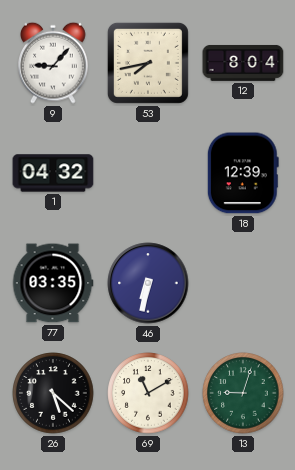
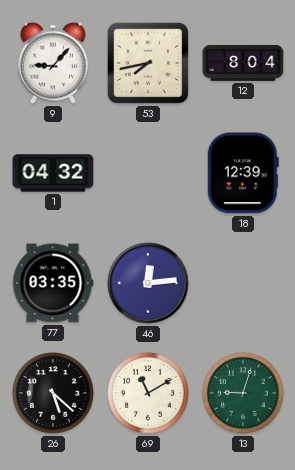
46: 6:32 -> 12:14 (148, 283)
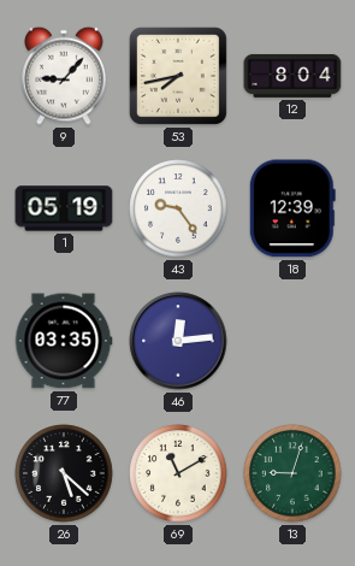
1: 04:32 -> 05:19 (64, 208)
43: none -> 9:24 (178, 208)
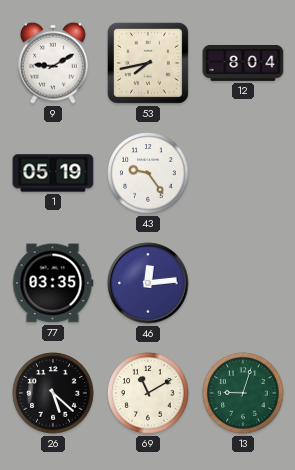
9: 9:07 -> 9:10 (54, 63)
18: 12:39 -> none (292, 208)
